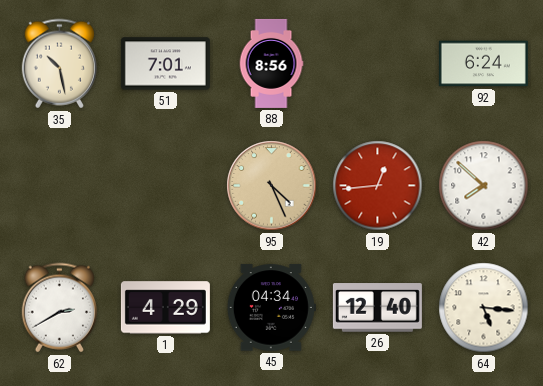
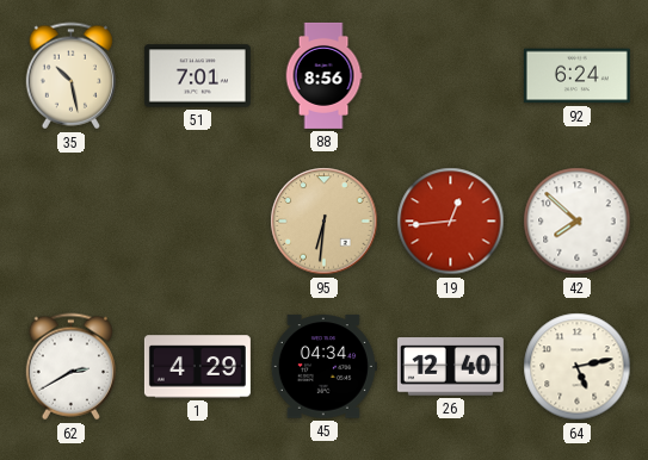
95: 4:26 -> 6:31 (325, 222)
64: 5:16 -> 5:13 (578, 367)
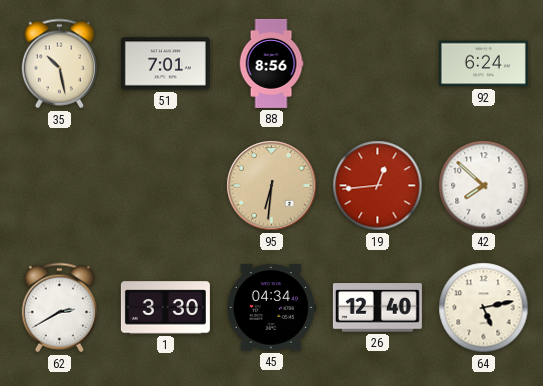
1: 4:29 -> 3:30 (165, 308)
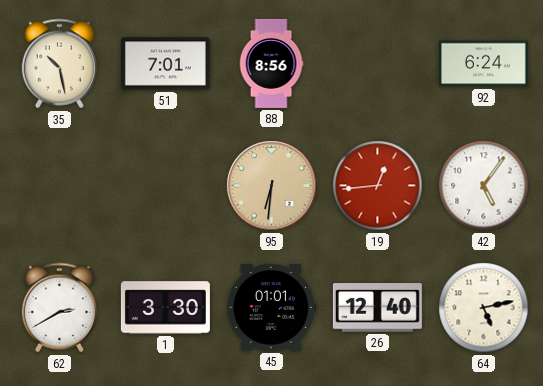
42: 7:52 -> 5:06 (484, 186)
45: 04:34 -> 01:01 (271, 308)
